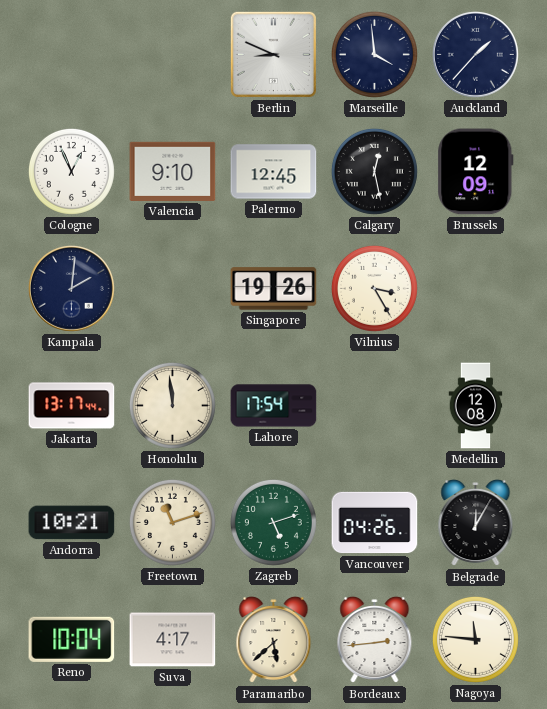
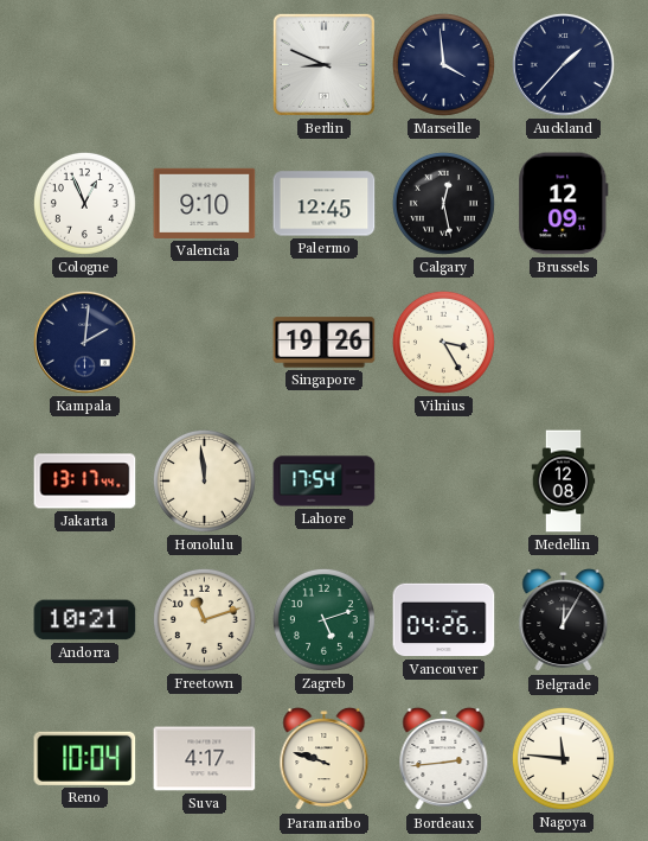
Paramaribo: 5:38 -> 9:48 (325, 759)
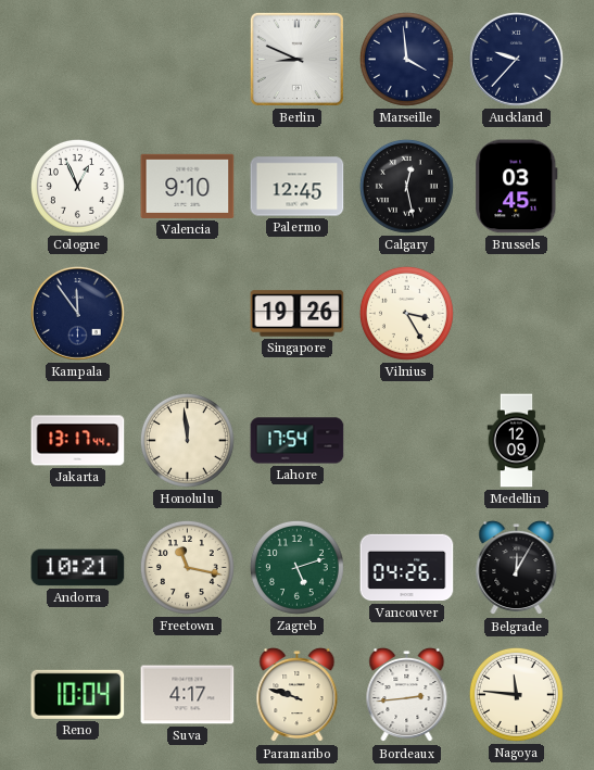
Auckland: 1:37 -> 9:37 (516, 59)
Brussels: 12:09 -> 03:45 (517, 187)
Kampala: 2:01 -> 11:54 (77, 313)
Medellin: 12:08 -> 12:09 (517, 441)
Freetown: 11:12 -> 11:17 (187, 567)
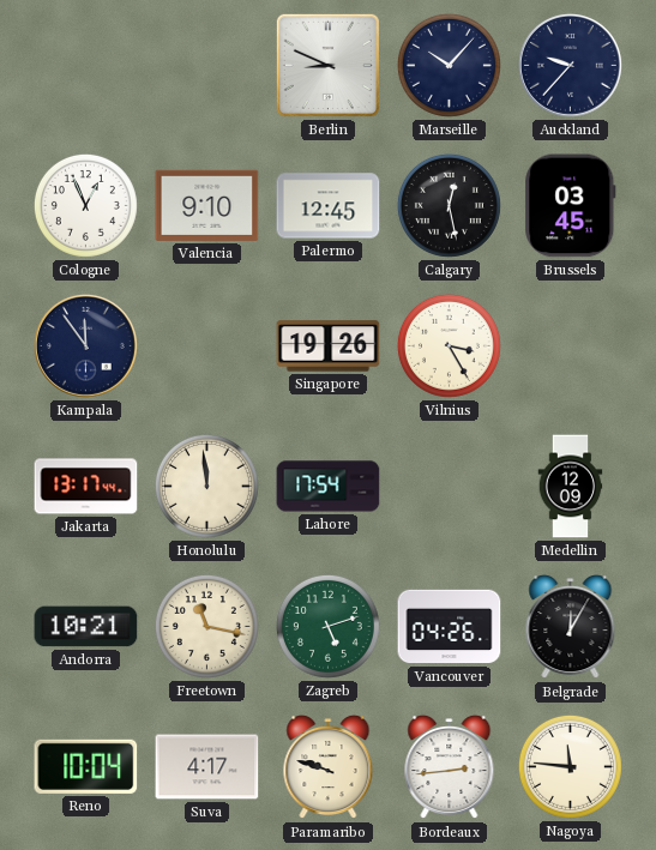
Marseille: 3:59 -> 10:07 (449, 65)
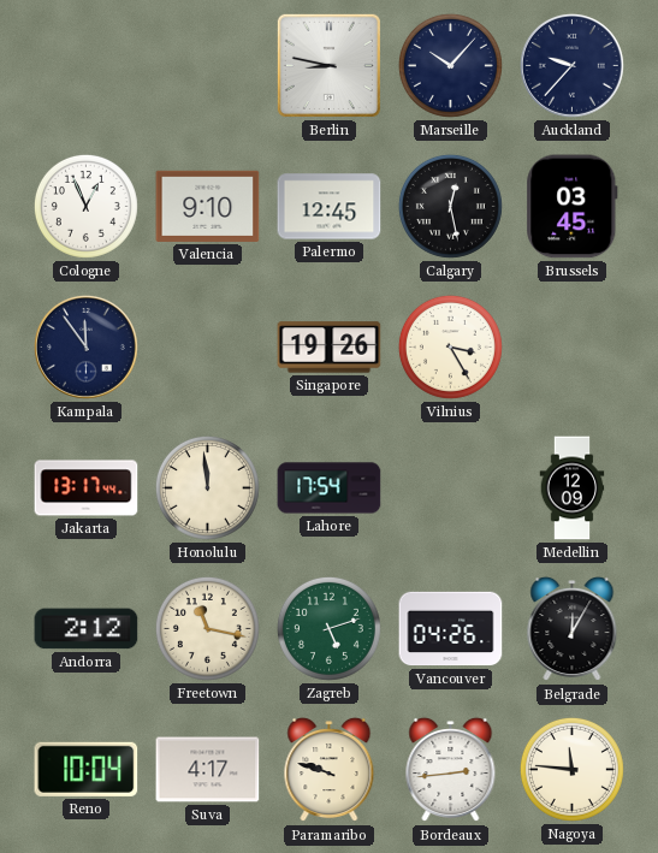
Berlin: 8:49 -> 8:47 (328, 65)
Andorra: 10:21 -> 2:12 (87, 629)
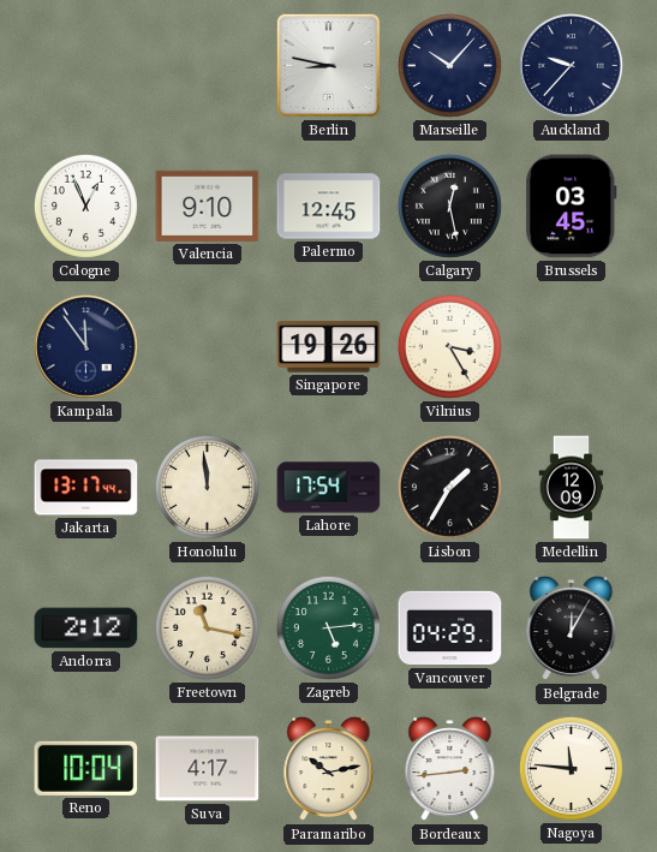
Lisbon: none -> 1:35 (449, 487)
Zagreb: 5:12 -> 5:14 (328, 627)
Vancouver: 04:26 -> 04:29 (450, 628)
Paramaribo: 9:48 -> 10:13 (329, 769)
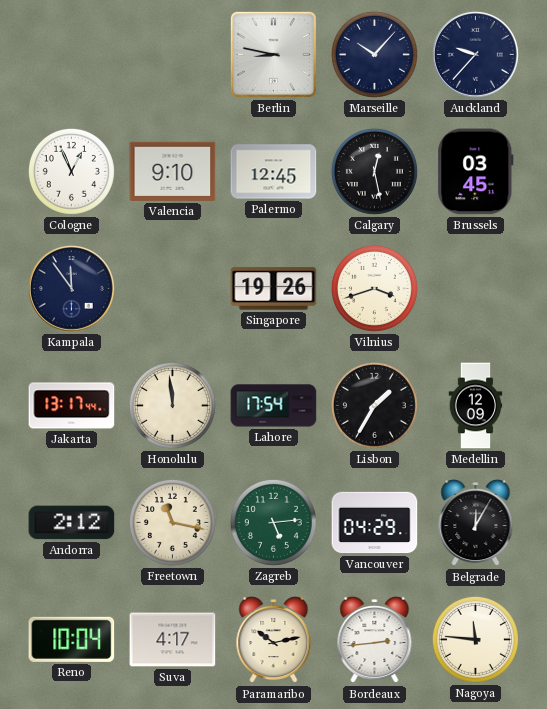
Vilnius: 3:25 -> 3:42 (374, 288)
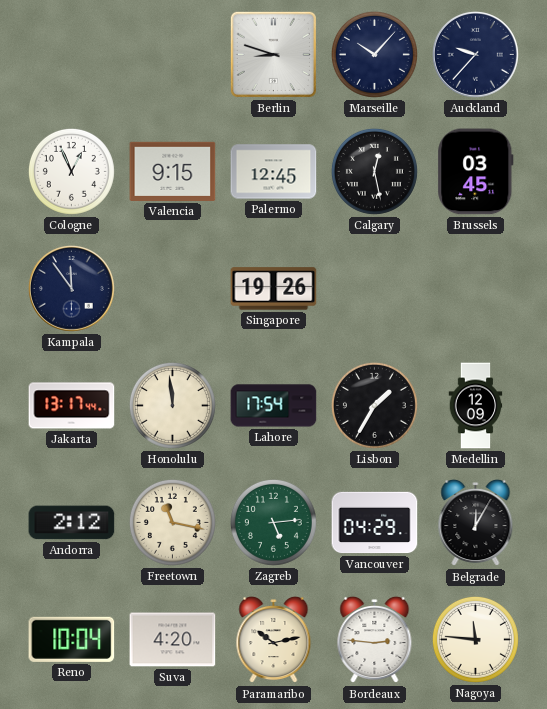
Berlin: 8:47 -> 8:48 (273, 54)
Valencia: 9:10 -> 9:15 (173, 171)
Vilnius: 3:42 -> none (374, 288)
Suva: 4:17 -> 4:20 (173, 640)
Bordeaux: 2:44 -> 2:46 (375, 640)
